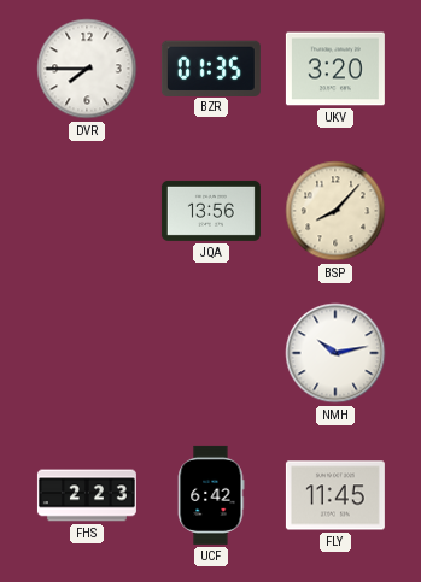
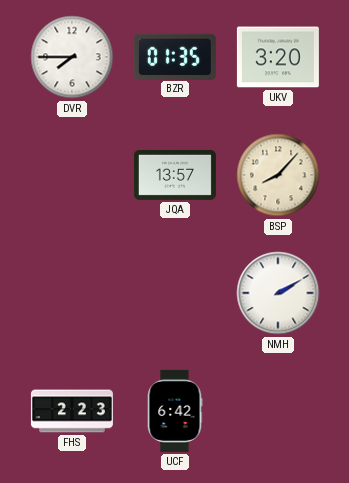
JQA: 13:56 -> 13:57 (175, 175)
NMH: 10:13 -> 2:10 (278, 293)
FLY: 11:45 -> none (335, 495)
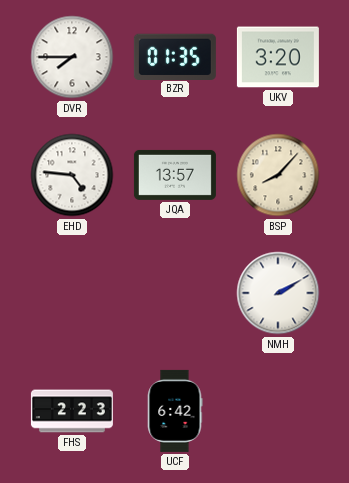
EHD: none -> 4:46 (72, 175)
